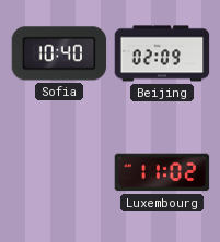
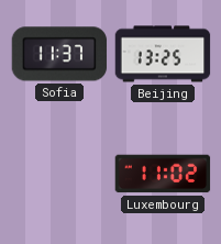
Sofia: 10:40 -> 11:37 (59, 54)
Beijing: 02:09 -> 13:25 (163, 54)
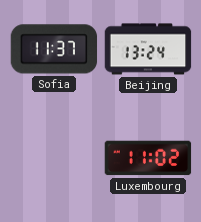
Beijing: 13:25 -> 13:24 (148, 49)
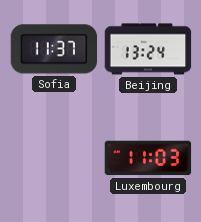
Luxembourg: 11:02 -> 11:03 (148, 158)
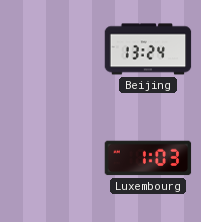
Sofia: 11:37 -> none (54, 49)
Luxembourg: 11:03 -> 1:03 (148, 158)
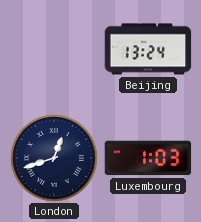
London: none -> 12:42 (54, 158)
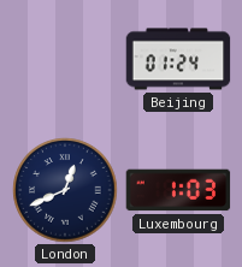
Beijing: 13:24 -> 01:24 (178, 59)
London: 12:42 -> 12:41 (65, 190)
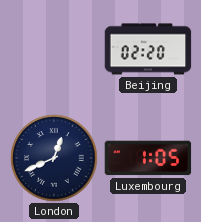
Beijing: 01:24 -> 02:20 (148, 49)
Luxembourg: 1:03 -> 1:05 (148, 158)
